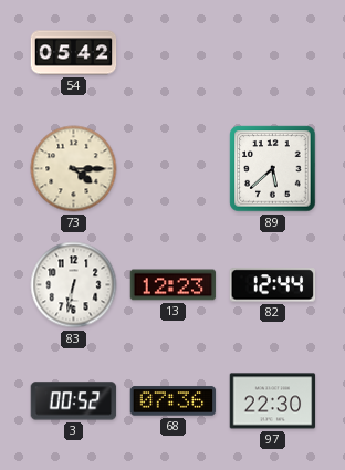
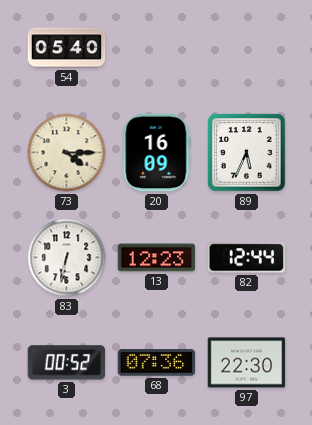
54: 05:42 -> 05:40 (67, 48)
20: none -> 16:09 (157, 153)
89: 5:38 -> 5:34 (247, 153)
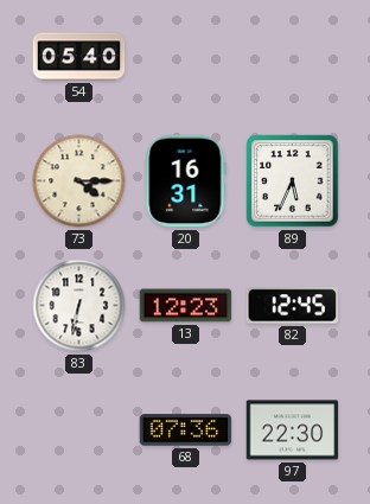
20: 16:09 -> 16:31 (186, 181)
82: 12:44 -> 12:45 (293, 306)
3: 00:52 -> none (67, 363)
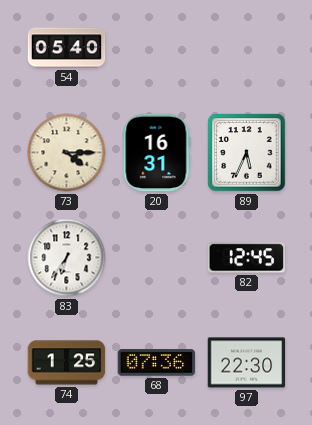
83: 6:32 -> 6:36 (67, 258)
13: 12:23 -> none (186, 306)
74: none -> 1:25 (67, 363)
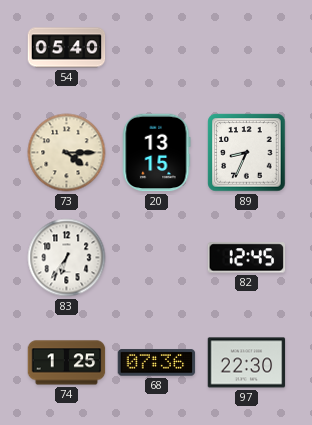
20: 16:31 -> 13:15 (157, 153)
89: 5:34 -> 8:34 (247, 153)
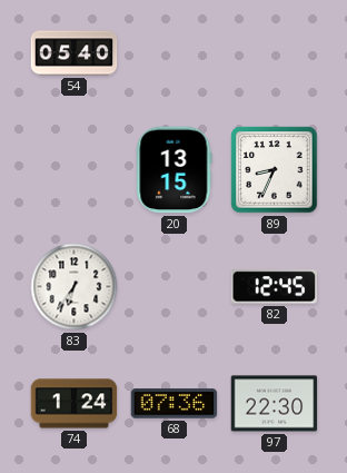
73: 4:15 -> none (67, 153)
74: 1:25 -> 1:24 (75, 404)
